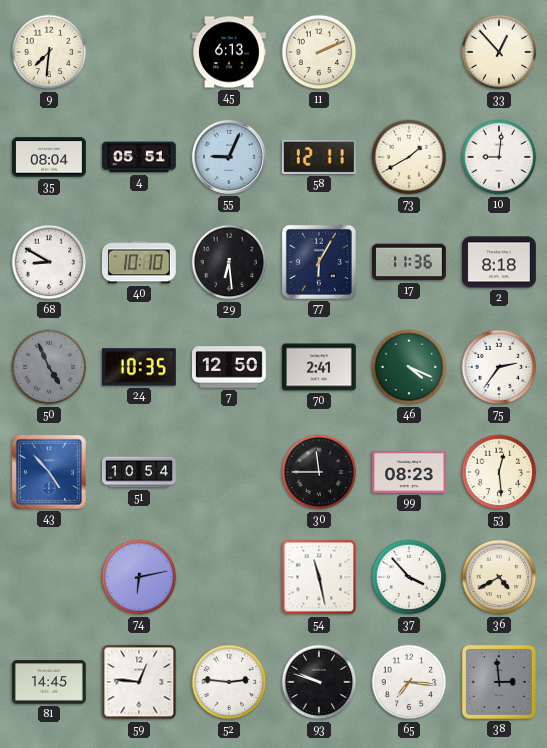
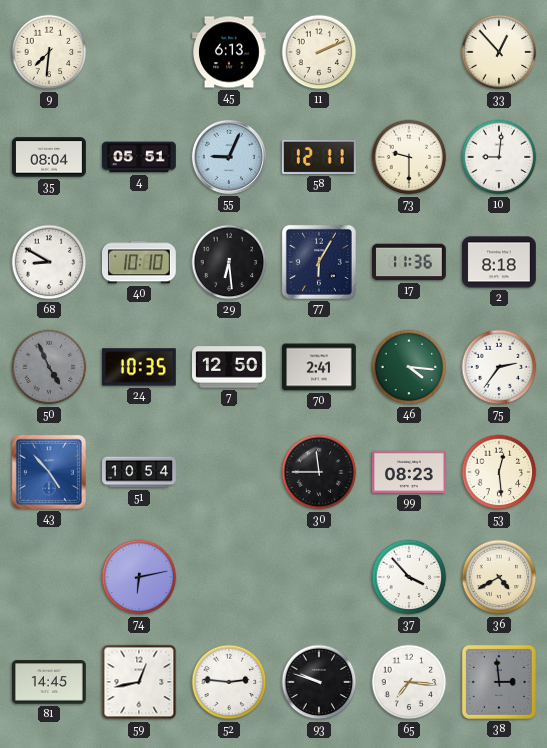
73: 1:40 -> 9:30 (409, 157)
46: 4:19 -> 4:16 (409, 367)
54: 11:28 -> none (319, 577)
59: 12:46 -> 12:43 (139, 682)
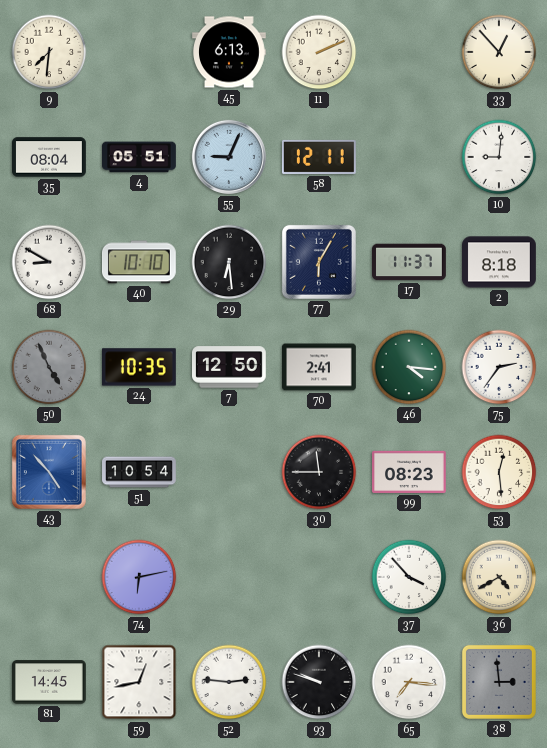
73: 9:30 -> none (409, 157)
17: 11:36 -> 11:37 (410, 262)
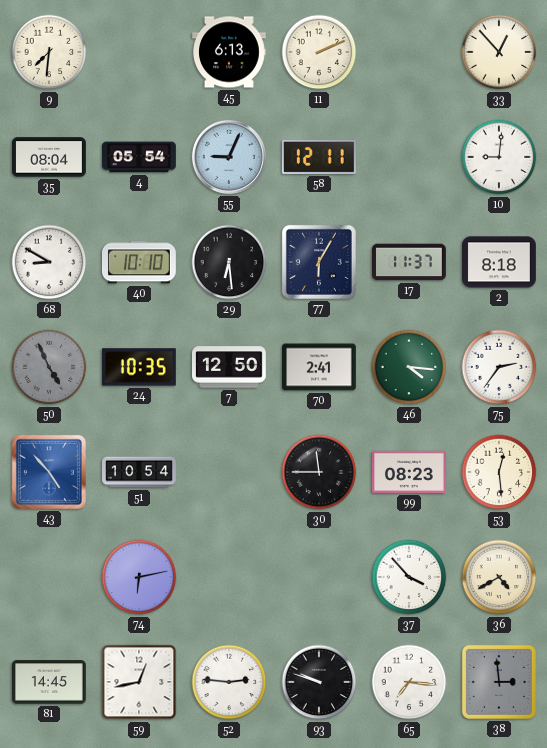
4: 05:51 -> 05:54 (140, 157)
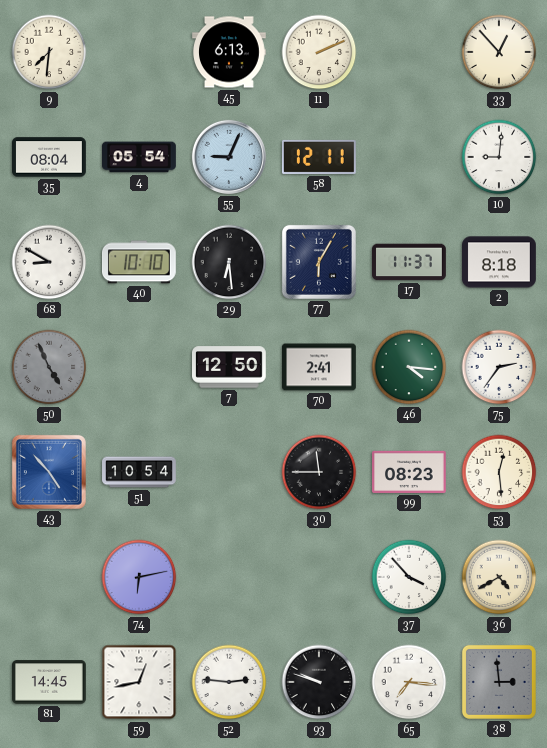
24: 10:35 -> none (140, 367)
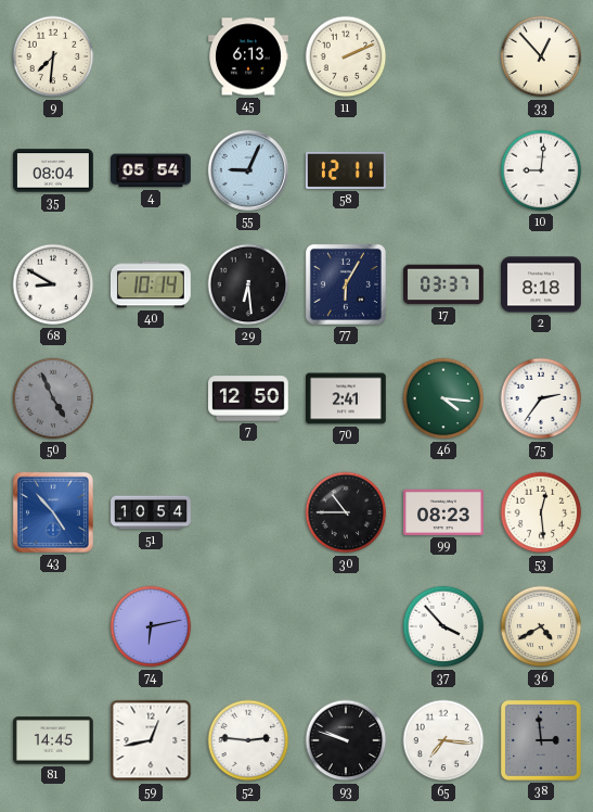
40: 10:10 -> 10:14 (152, 284)
17: 11:37 -> 03:37 (444, 284)
30: 11:45 -> 10:45 (346, 512)
